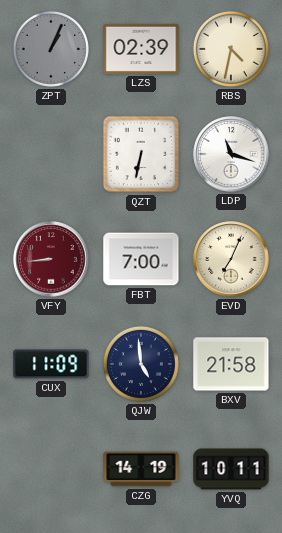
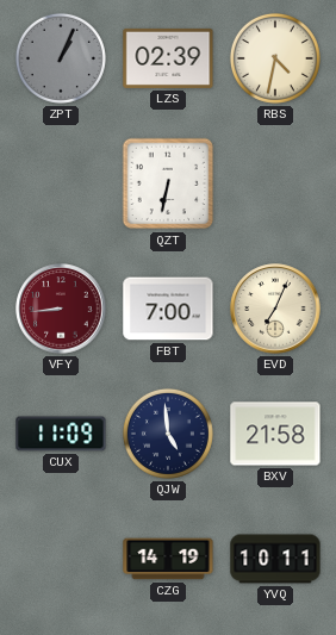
LDP: 11:18 -> none (231, 154)
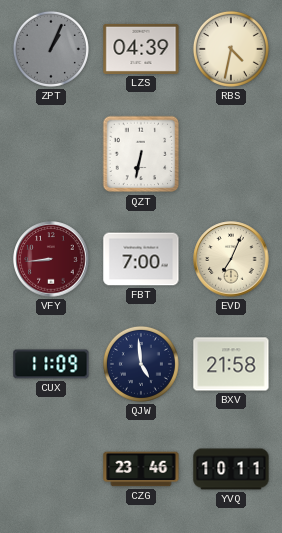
LZS: 02:39 -> 04:39 (141, 49)
CZG: 14:19 -> 23:46 (141, 469)
